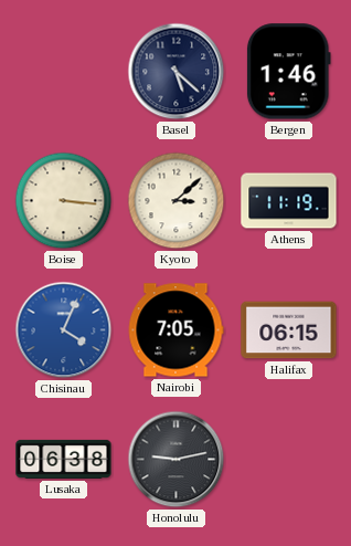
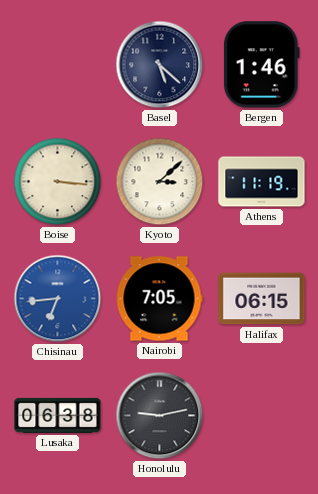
Chisinau: 4:04 -> 6:44 (58, 299)
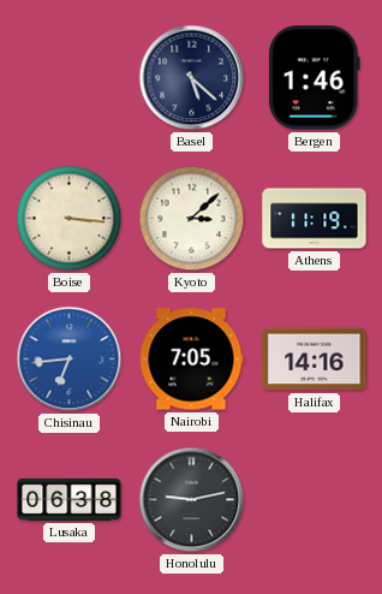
Halifax: 06:15 -> 14:16 (315, 360)
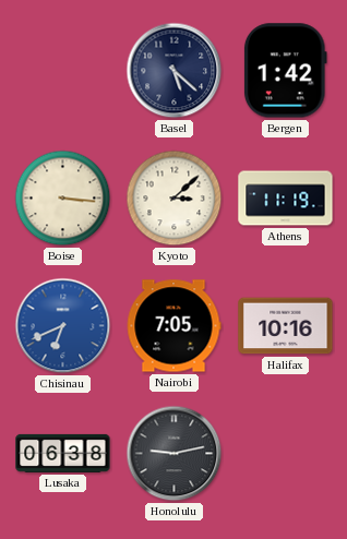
Bergen: 1:46 -> 1:42 (285, 71)
Chisinau: 6:44 -> 6:41 (63, 326)
Halifax: 14:16 -> 10:16 (286, 326)
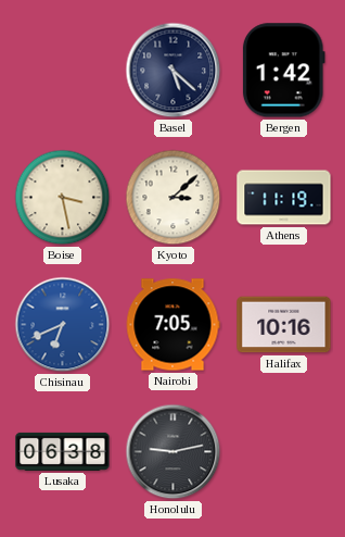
Boise: 3:16 -> 3:28 (63, 198)
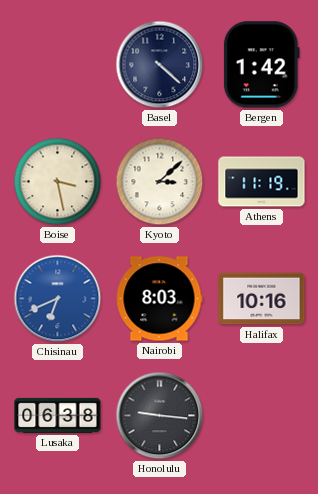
Basel: 5:22 -> 4:22 (160, 65)
Nairobi: 7:05 -> 8:03 (159, 299)
Honolulu: 9:13 -> 9:16 (160, 416)
